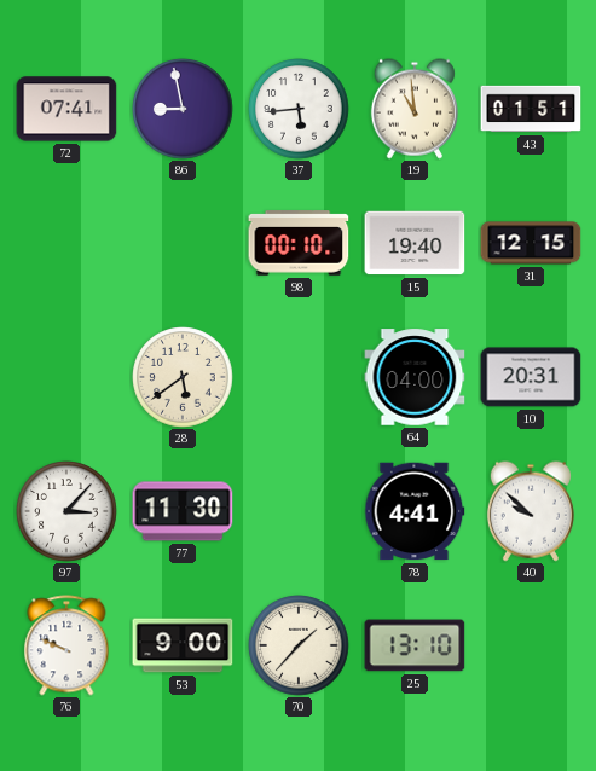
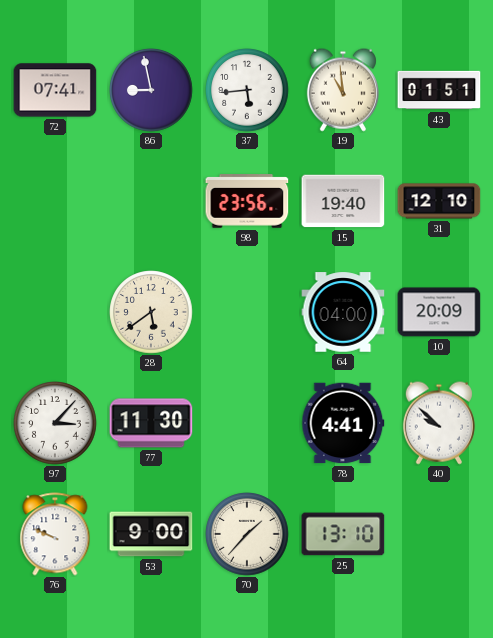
98: 00:10 -> 23:56 (247, 201)
31: 12:15 -> 12:10 (439, 201)
10: 20:31 -> 20:09 (439, 312)
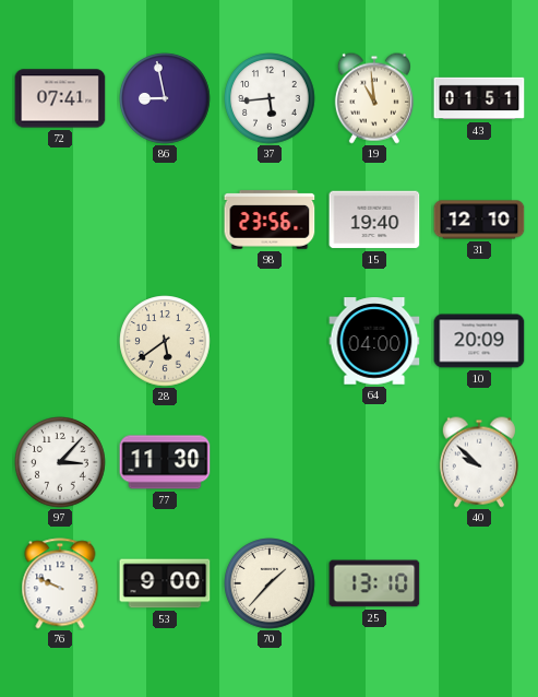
78: 4:41 -> none (343, 423)
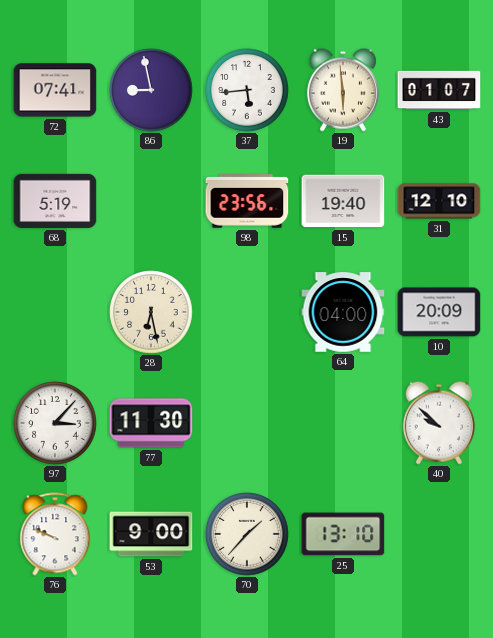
19: 10:59 -> 5:59 (343, 90)
43: 01:51 -> 01:07 (439, 90)
68: none -> 5:19 (55, 201)
28: 5:39 -> 6:28 (151, 312)
